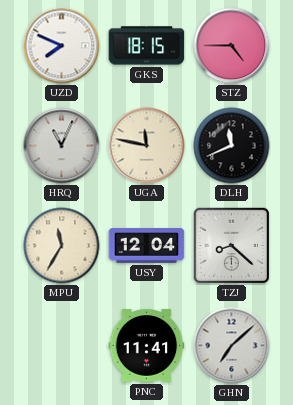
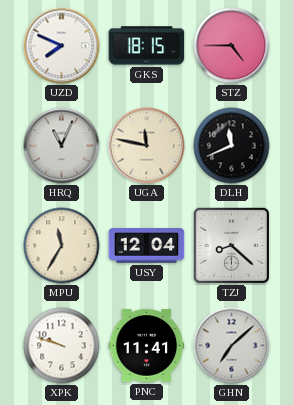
XPK: none -> 9:48 (62, 346)
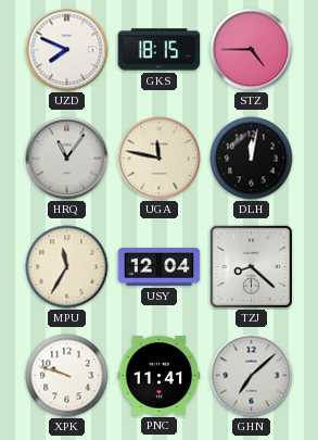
HRQ: 11:04 -> 11:06 (67, 159)
DLH: 11:41 -> 12:02 (252, 159)
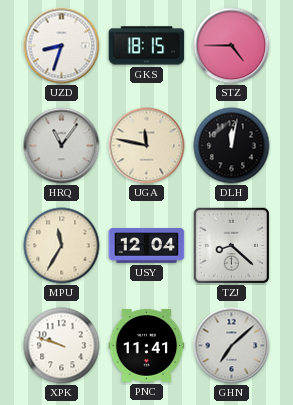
UZD: 7:49 -> 8:33 (62, 46)
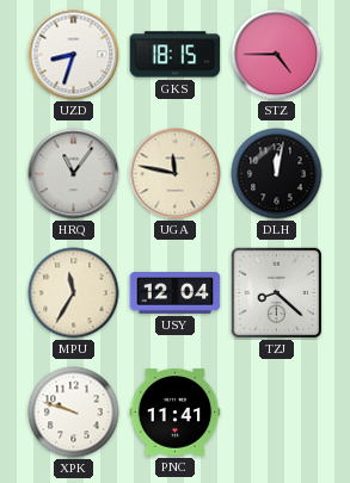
GHN: 7:08 -> none (232, 346)
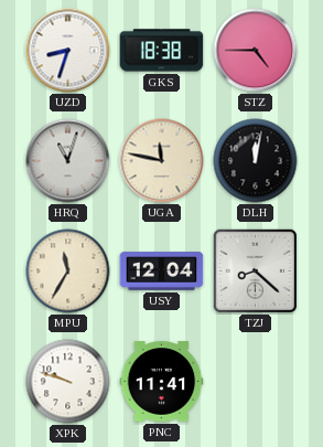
GKS: 18:15 -> 18:38 (162, 51)
HRQ: 11:06 -> 11:03 (68, 161)
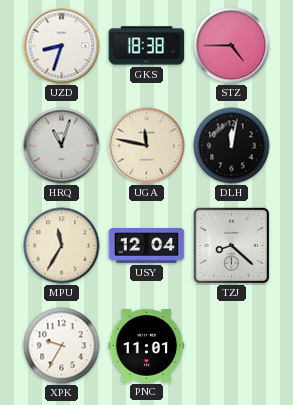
XPK: 9:48 -> 9:35 (62, 346)
PNC: 11:41 -> 11:01 (147, 346)
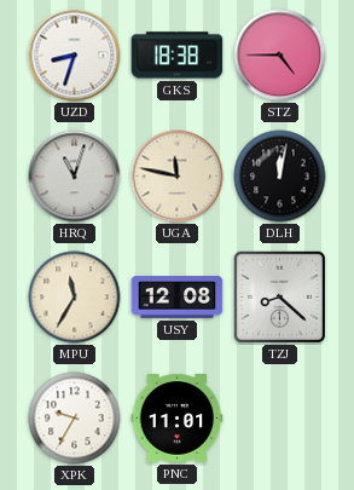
USY: 12:04 -> 12:08 (178, 298)
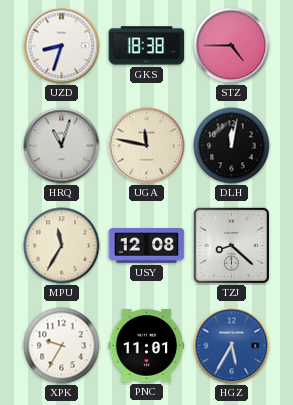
HGZ: none -> 5:35 (232, 346)
